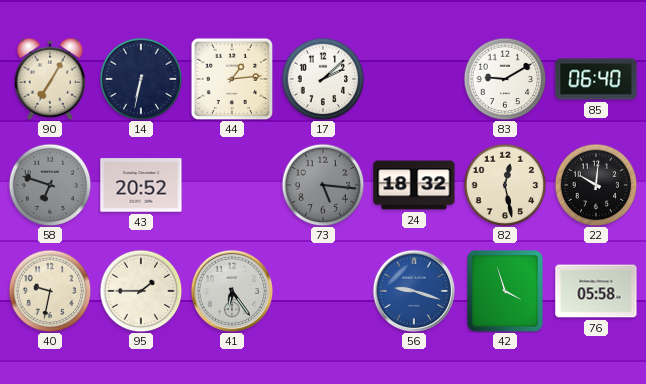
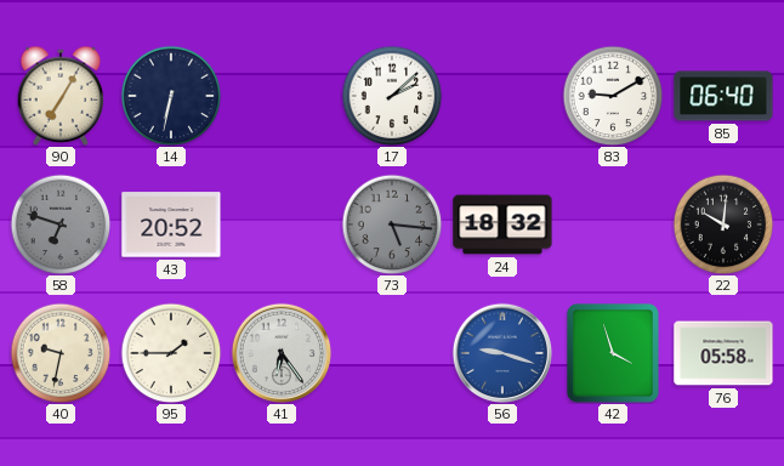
44: 1:14 -> none (232, 79)
82: 12:28 -> none (505, 185)
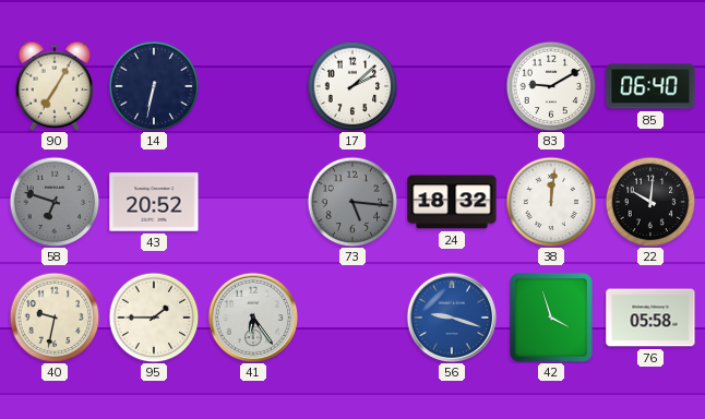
38: none -> 12:01 (551, 202)
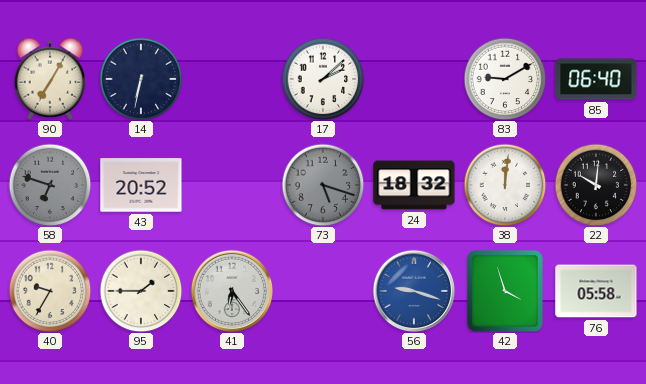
73: 5:16 -> 5:18 (323, 185)
40: 9:32 -> 9:35 (50, 291)
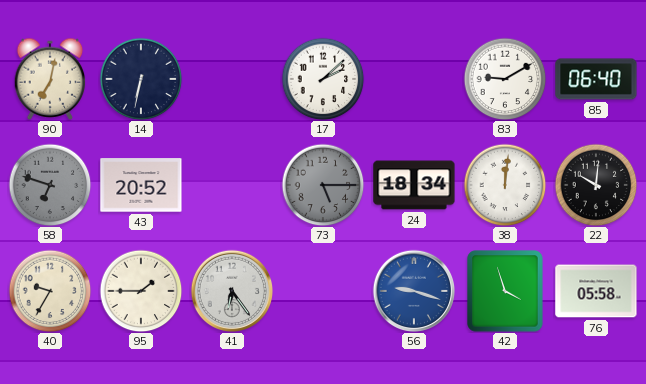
90: 7:05 -> 7:02 (50, 79)
73: 5:18 -> 5:15 (323, 185)
24: 18:32 -> 18:34 (414, 185)
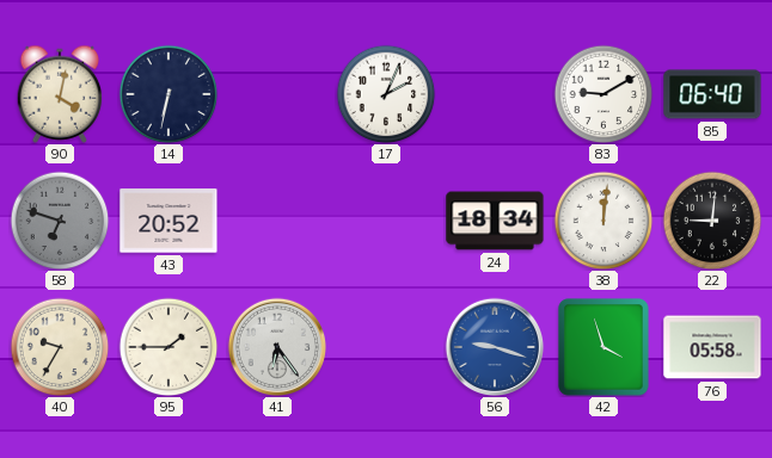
90: 7:02 -> 4:02 (60, 94)
17: 2:08 -> 2:04 (386, 94)
73: 5:15 -> none (323, 185)
22: 10:01 -> 9:01 (712, 221)
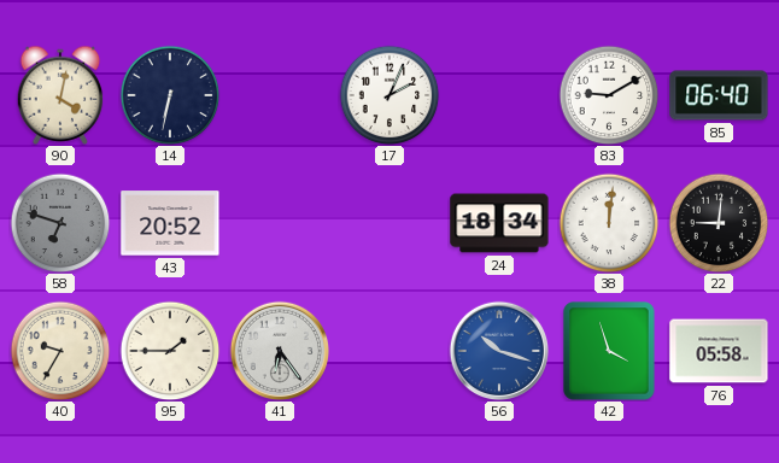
56: 9:18 -> 10:18 (498, 350)
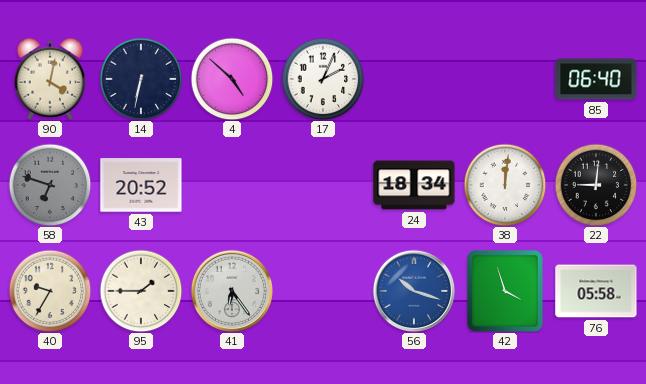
4: none -> 4:52 (232, 79)
83: 9:10 -> none (609, 95)
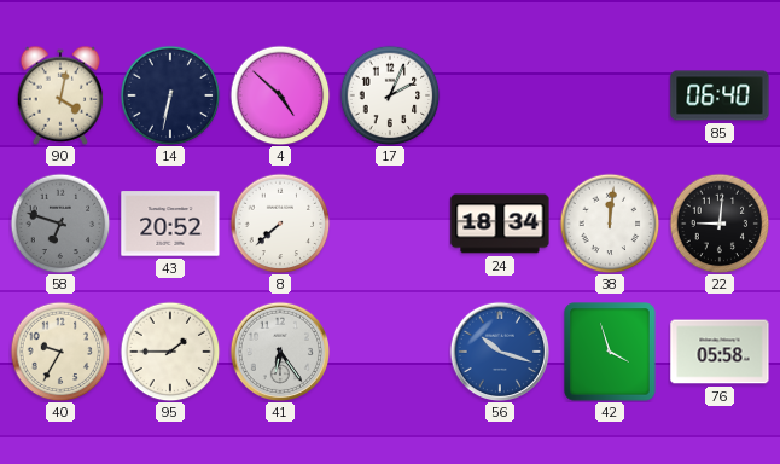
8: none -> 7:38 (280, 224)
